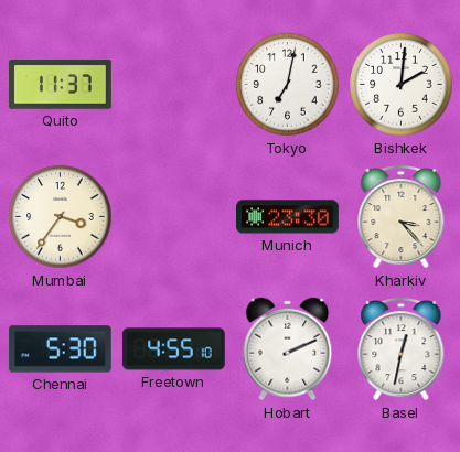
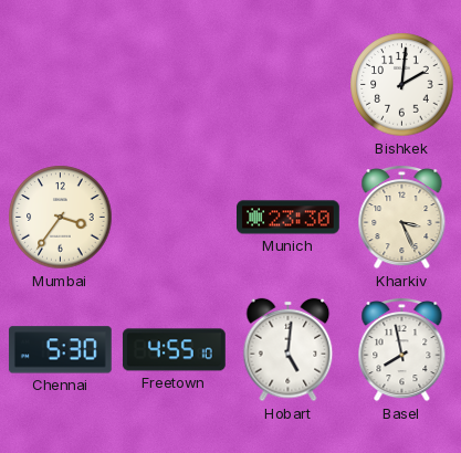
Quito: 11:37 -> none (61, 85)
Tokyo: 7:02 -> none (288, 85)
Kharkiv: 3:23 -> 3:26 (402, 218)
Hobart: 2:11 -> 5:01 (289, 350)
Basel: 12:32 -> 7:58 (402, 350)
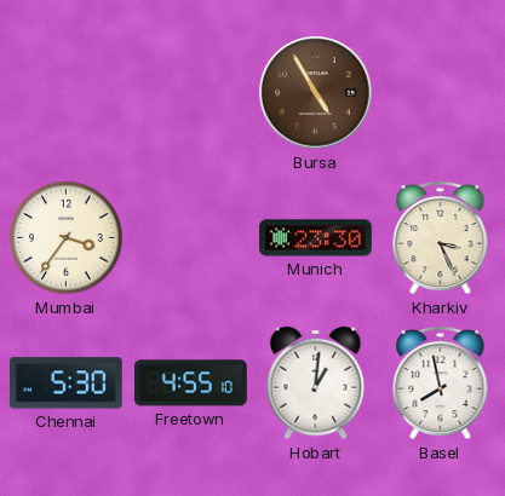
Bursa: none -> 4:55 (316, 93)
Bishkek: 2:01 -> none (402, 85)
Hobart: 5:01 -> 1:01 (316, 383)
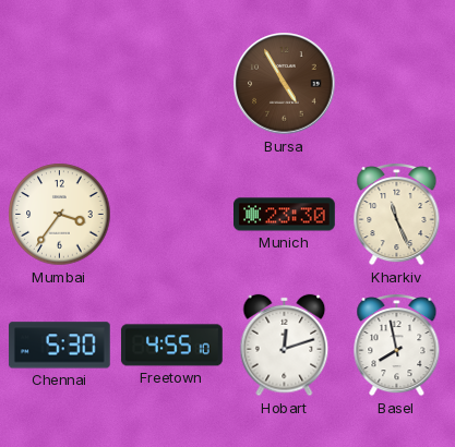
Kharkiv: 3:26 -> 11:26 (397, 215)
Hobart: 1:01 -> 12:12 (285, 346)
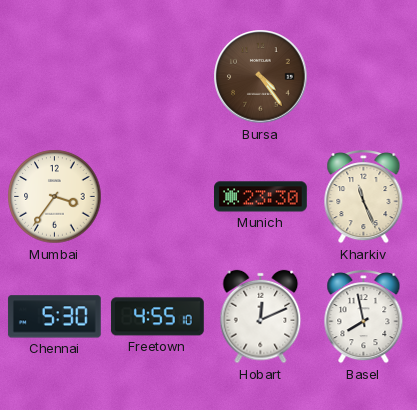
Bursa: 4:55 -> 4:24 (261, 77)
Hobart: 12:12 -> 12:11 (261, 317)
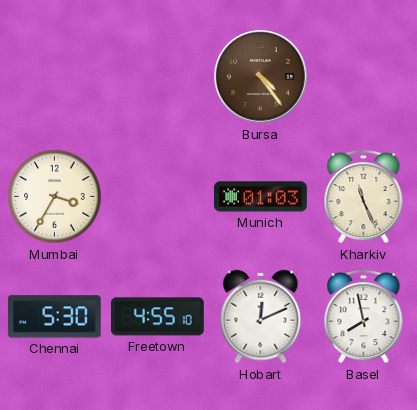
Mumbai: 3:36 -> 3:35 (55, 197)
Munich: 23:30 -> 01:03 (261, 197)
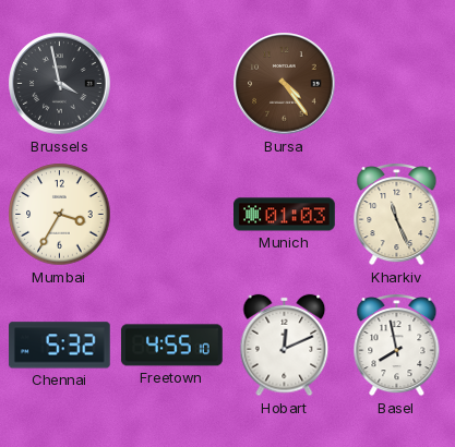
Brussels: none -> 3:58 (60, 84)
Chennai: 5:30 -> 5:32 (59, 346)
